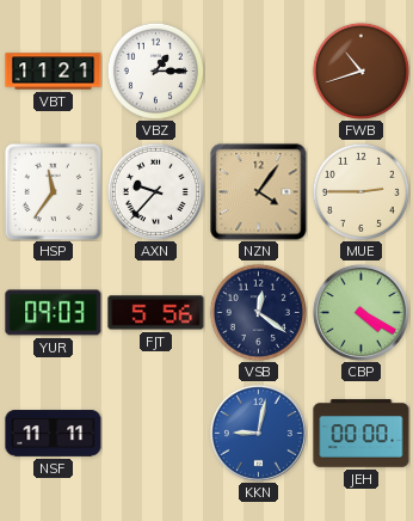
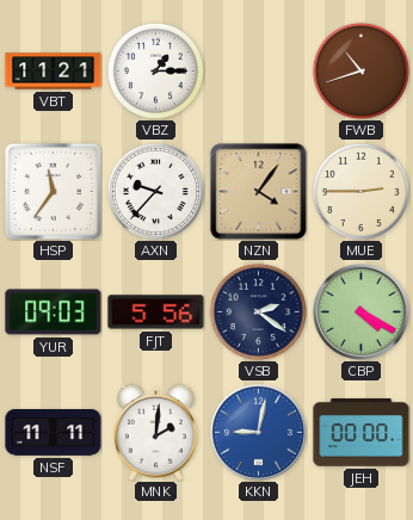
VSB: 12:21 -> 2:21 (258, 311)
MNK: none -> 2:01 (155, 432)
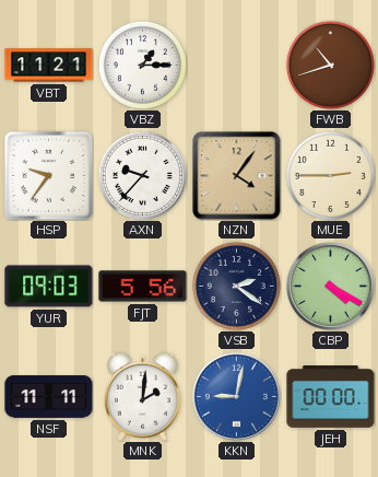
HSP: 11:36 -> 9:36 (48, 175)
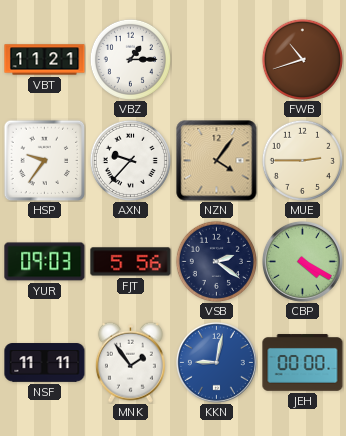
MNK: 2:01 -> 1:54 (130, 362)
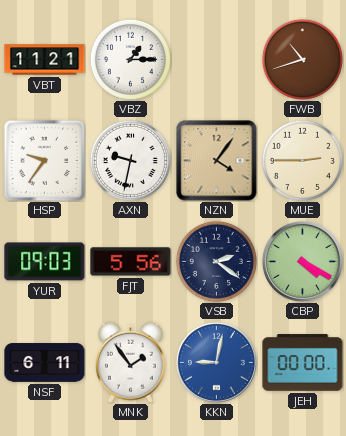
AXN: 9:37 -> 9:32 (130, 160)
NSF: 11:11 -> 6:11 (45, 363)
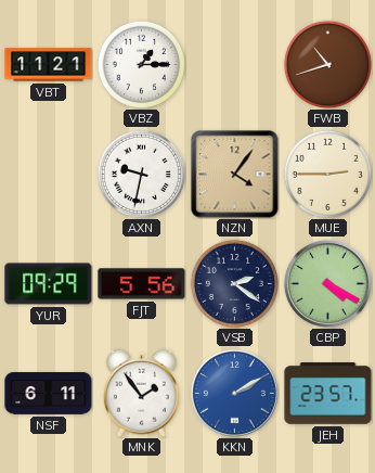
HSP: 9:36 -> none (44, 160)
YUR: 09:03 -> 09:29 (49, 284)
KKN: 9:02 -> 2:10 (234, 393)
JEH: 00:00 -> 23:57 (328, 394)
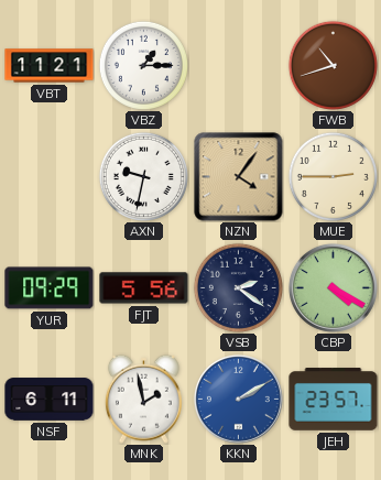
MNK: 1:54 -> 1:58 (143, 399)
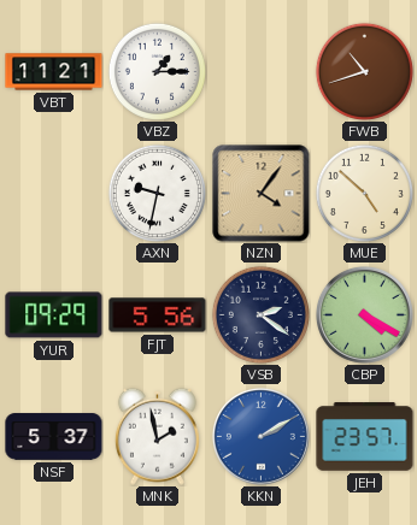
MUE: 2:45 -> 4:52 (364, 193)
NSF: 6:11 -> 5:37 (54, 437)
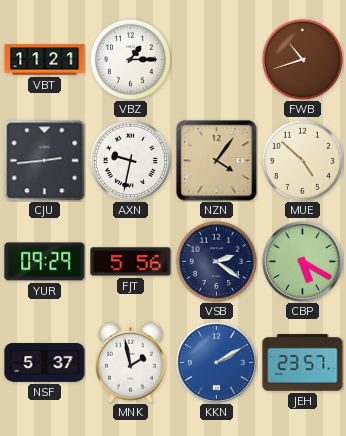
CJU: none -> 2:44 (44, 160)
CBP: 4:20 -> 5:20 (302, 261)
